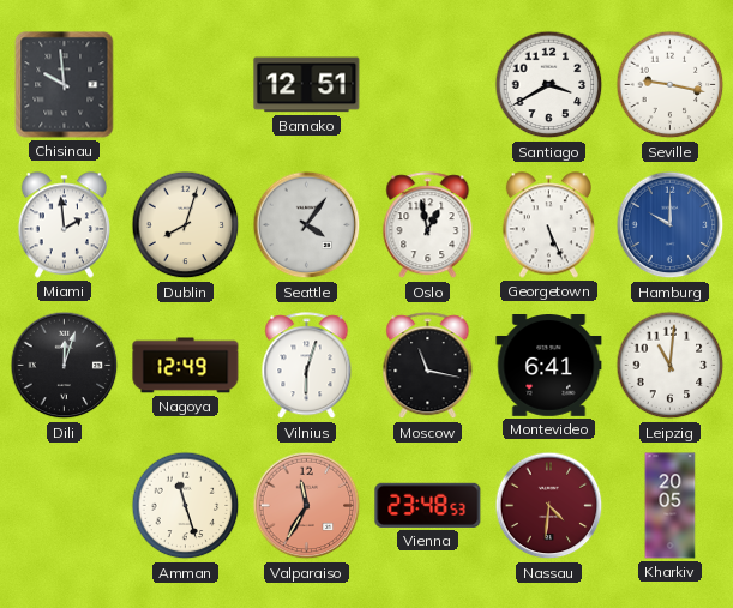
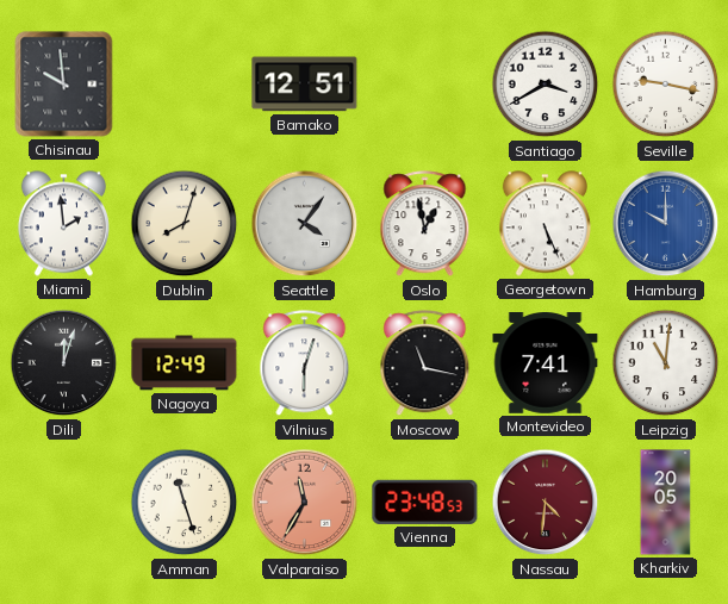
Montevideo: 6:41 -> 7:41 (546, 363)
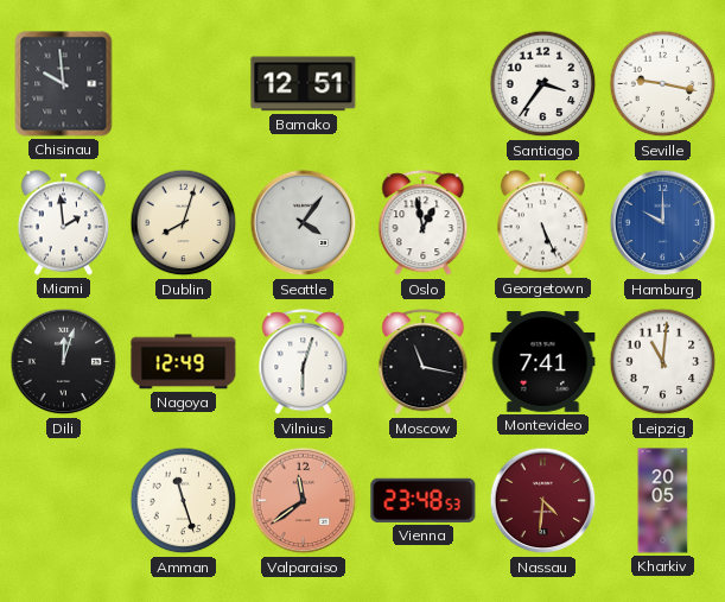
Santiago: 3:40 -> 3:36 (543, 84)
Valparaiso: 11:35 -> 11:39 (304, 501)
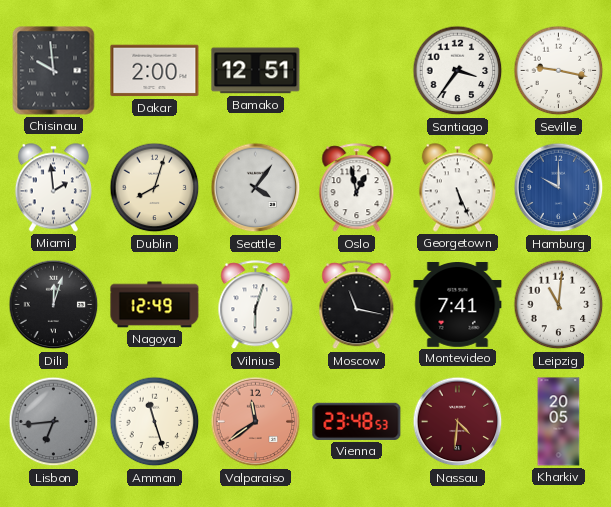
Dakar: none -> 2:00 (155, 71)
Lisbon: none -> 6:44 (54, 422)
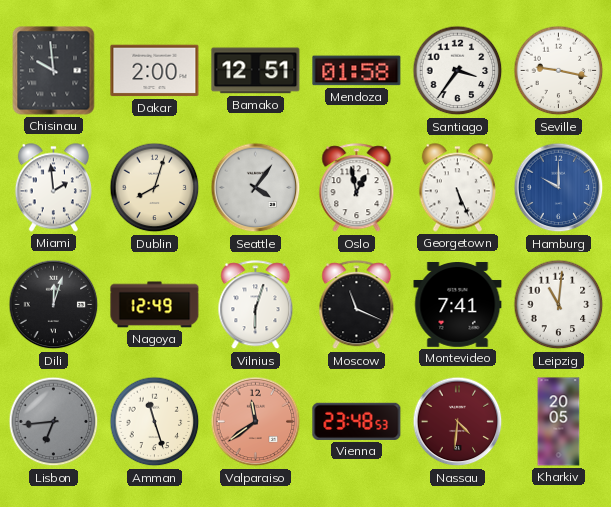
Mendoza: none -> 01:58 (357, 71)
Moscow: 11:17 -> 11:19 (357, 305)
